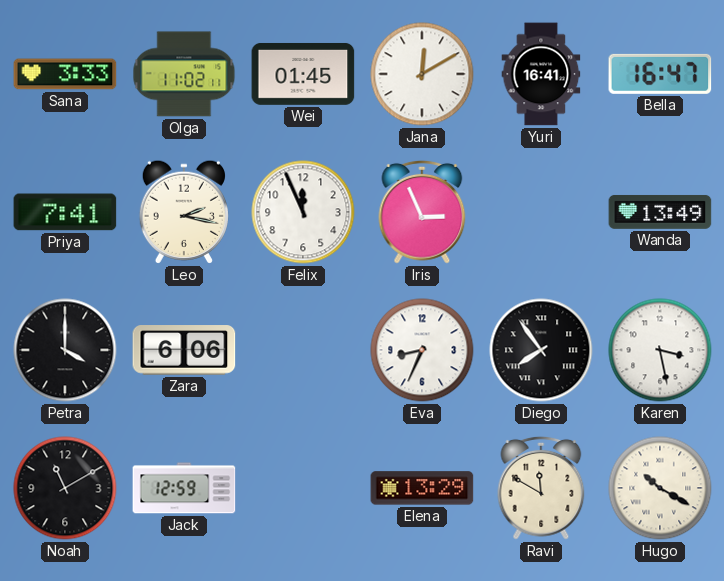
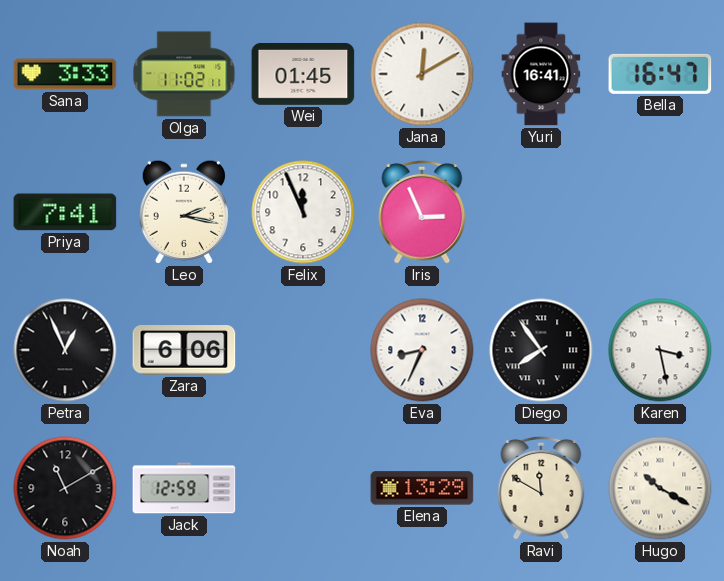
Wanda: 13:49 -> none (660, 212)
Petra: 4:00 -> 12:56 (65, 350)
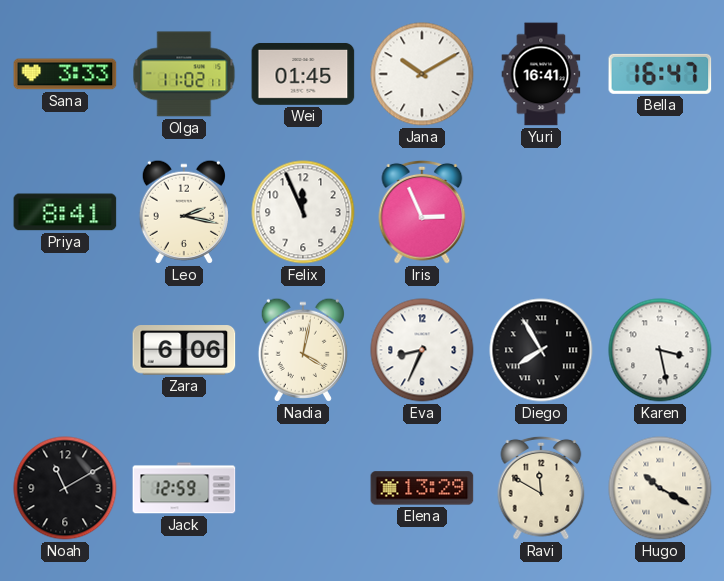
Jana: 12:10 -> 10:10 (422, 74)
Priya: 7:41 -> 8:41 (65, 212)
Petra: 12:56 -> none (65, 350)
Nadia: none -> 4:02 (303, 350)
Diego: 7:54 -> 7:55 (541, 350)
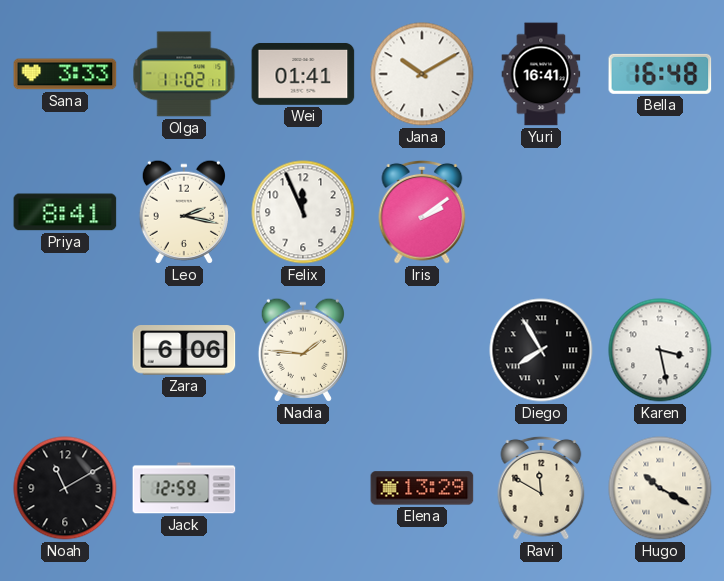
Wei: 01:45 -> 01:41 (303, 74)
Bella: 16:47 -> 16:48 (660, 74)
Iris: 2:56 -> 2:09 (422, 212)
Nadia: 4:02 -> 1:46 (303, 350)
Eva: 8:34 -> none (422, 350)
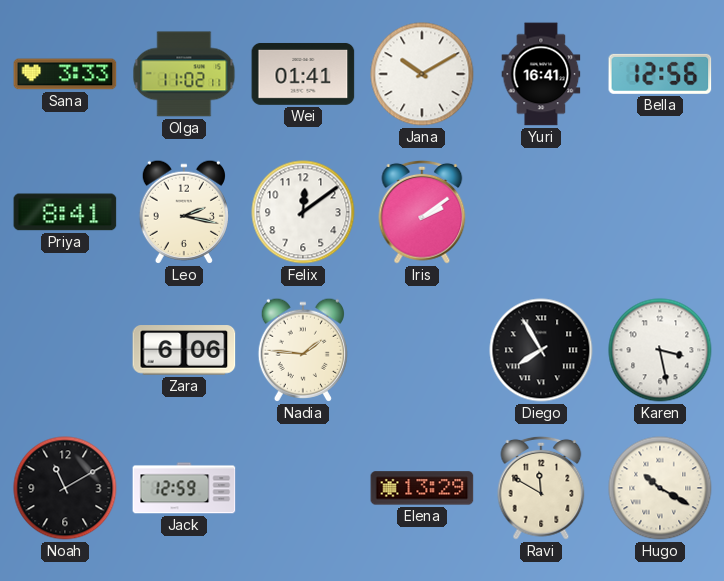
Bella: 16:48 -> 12:56 (660, 74)
Felix: 11:56 -> 12:09 (303, 212)
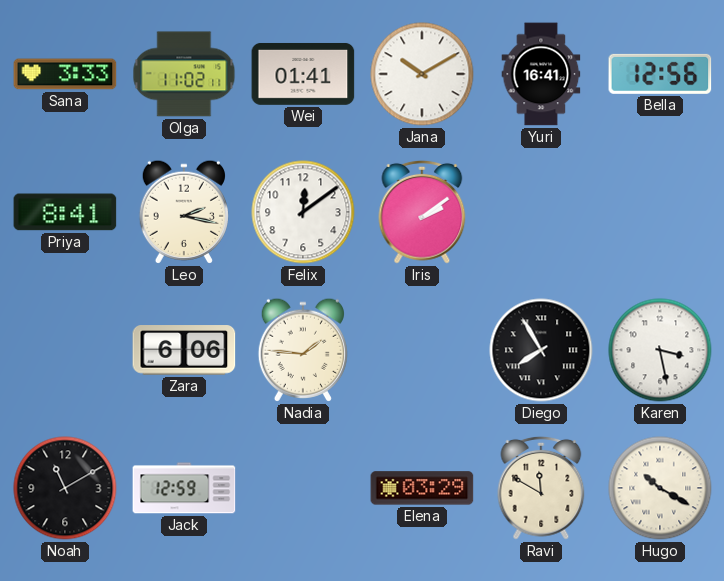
Elena: 13:29 -> 03:29 (422, 488)
